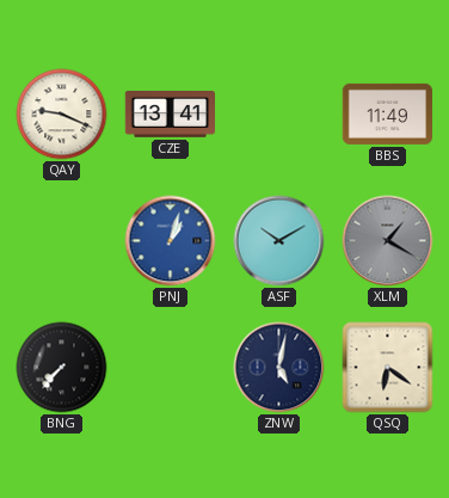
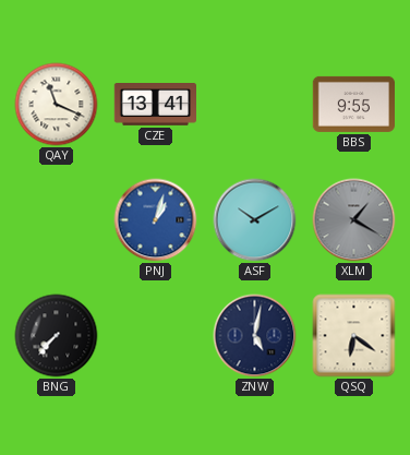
QAY: 9:19 -> 11:19 (57, 105)
BBS: 11:49 -> 9:55 (353, 104)
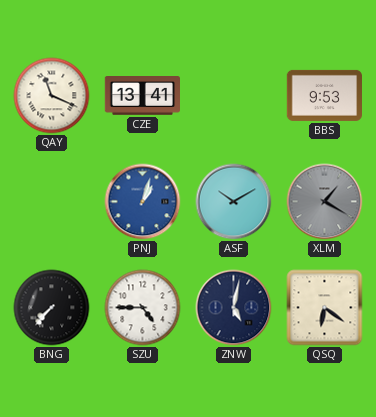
BBS: 9:55 -> 9:53 (324, 95)
SZU: none -> 4:45 (143, 308)
